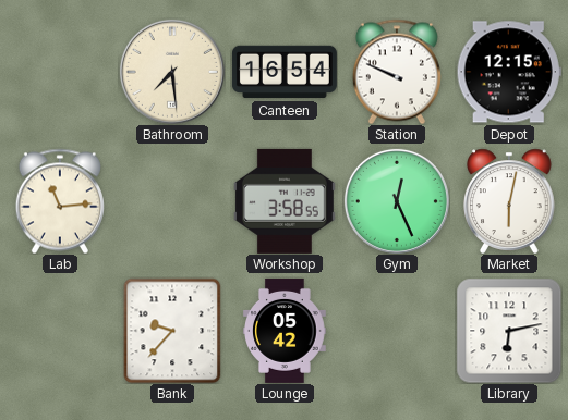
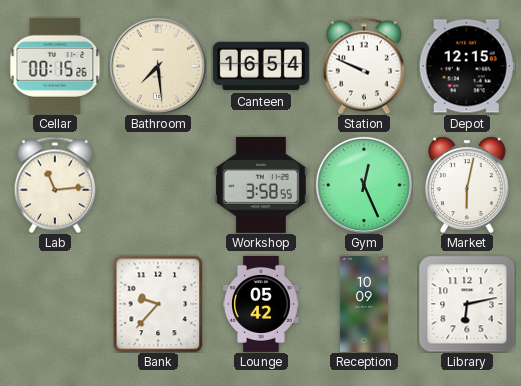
Cellar: none -> 00:15 (55, 66)
Reception: none -> 10:09 (364, 304)
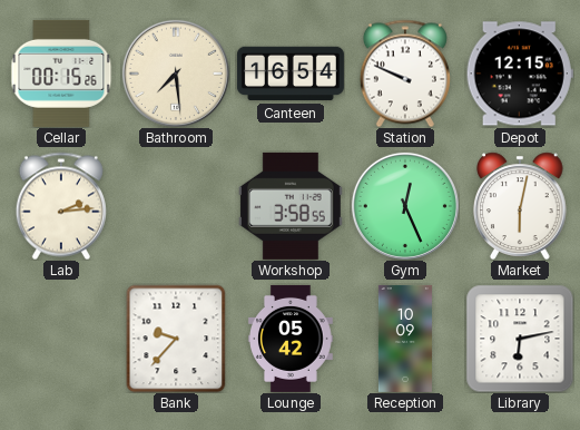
Lab: 11:14 -> 2:14 (61, 206)
